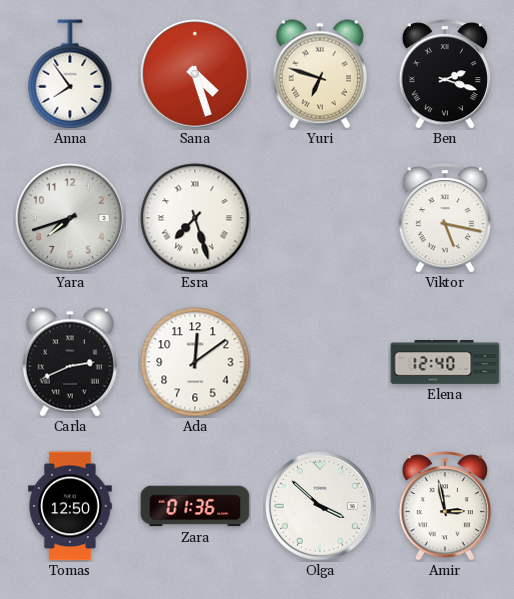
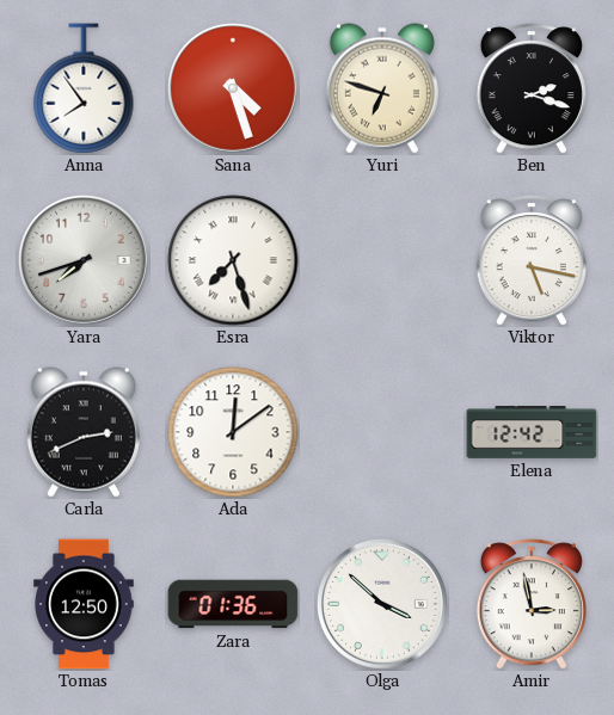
Elena: 12:40 -> 12:42 (532, 433)
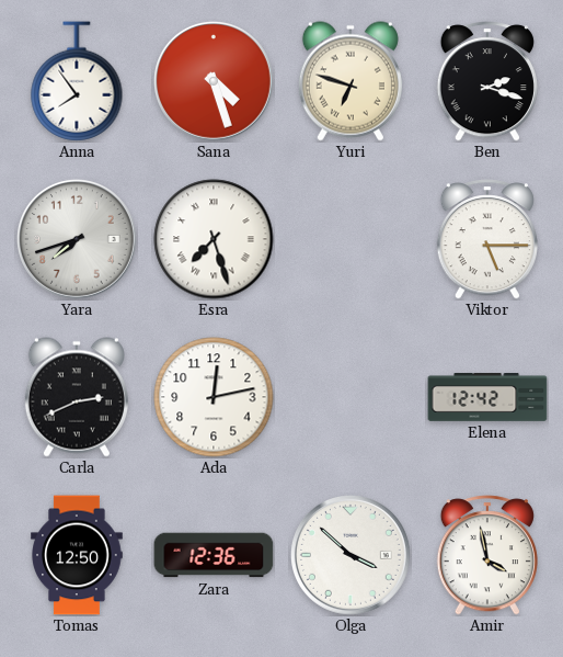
Viktor: 5:17 -> 5:15 (487, 239)
Ada: 12:09 -> 12:13 (214, 397)
Zara: 01:36 -> 12:36 (214, 555)
Amir: 2:58 -> 3:58 (487, 555)
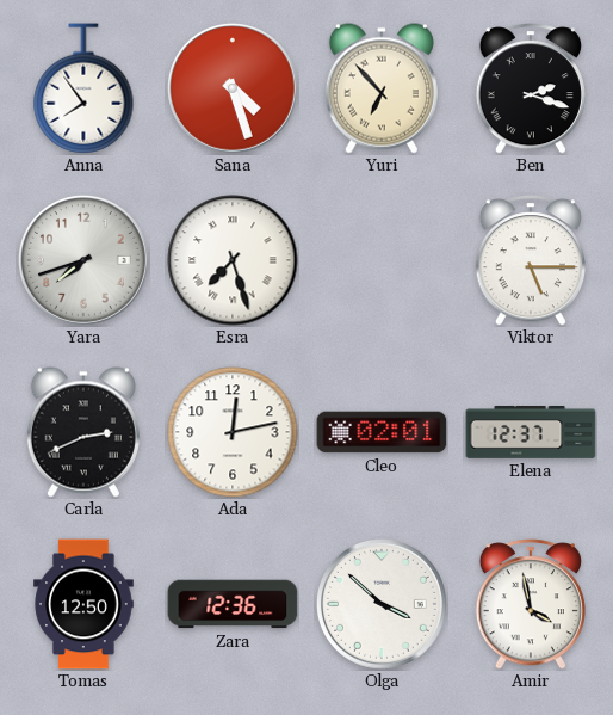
Yuri: 6:48 -> 6:53 (382, 88)
Cleo: none -> 02:01 (382, 432)
Elena: 12:42 -> 12:37 (531, 433)
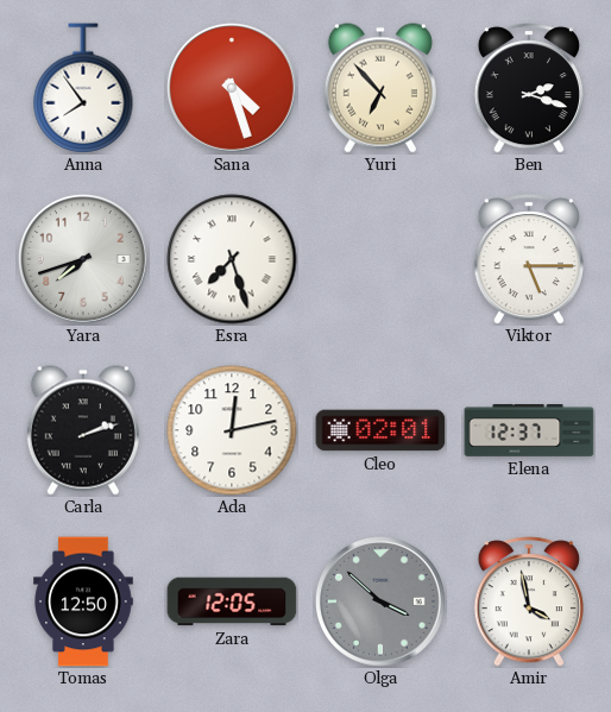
Carla: 2:41 -> 2:12 (83, 430)
Zara: 12:36 -> 12:05 (232, 601)
Olga dial: white -> grey (380, 601)
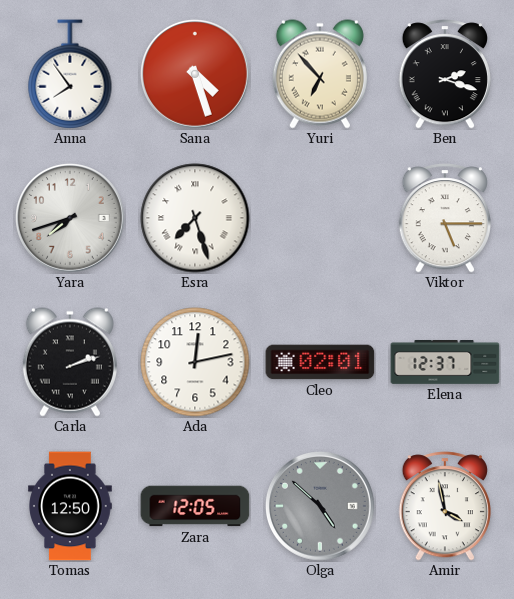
Olga: 3:52 -> 4:52 (320, 506)
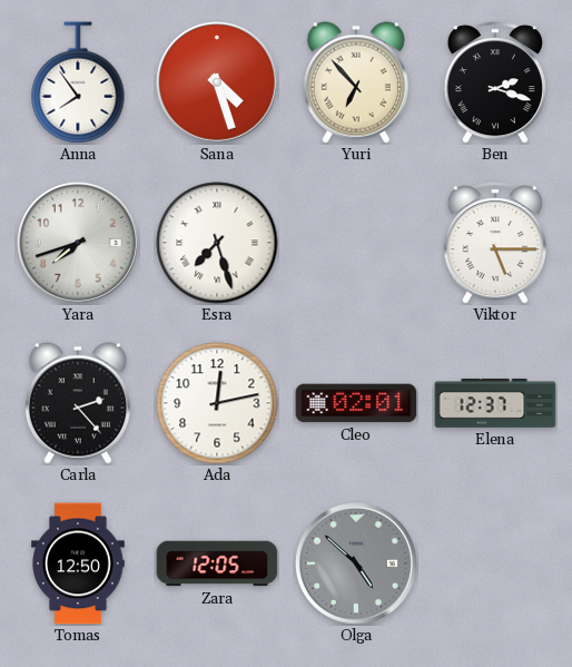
Carla: 2:12 -> 2:23 (78, 403)
Amir: 3:58 -> none (445, 506)
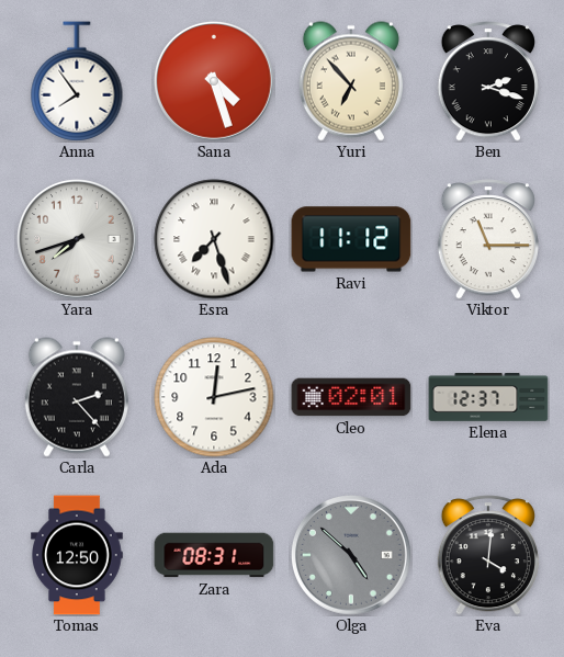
Ravi: none -> 11:12 (351, 239)
Viktor: 5:15 -> 11:15 (488, 239)
Zara: 12:05 -> 08:31 (214, 555)
Eva: none -> 4:01 (488, 555)
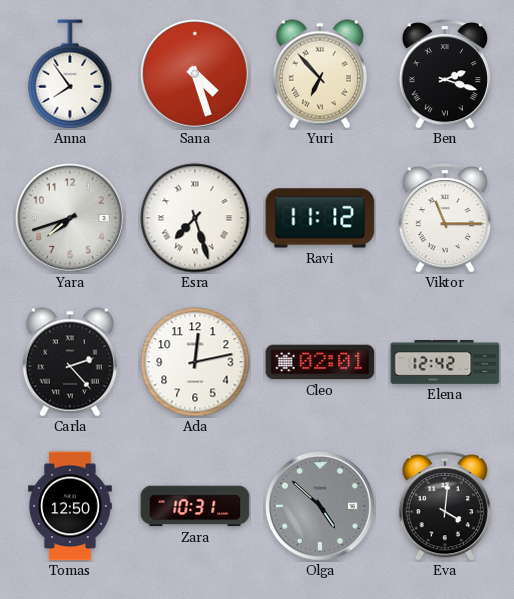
Elena: 12:37 -> 12:42 (445, 363)
Zara: 08:31 -> 10:31 (195, 506)
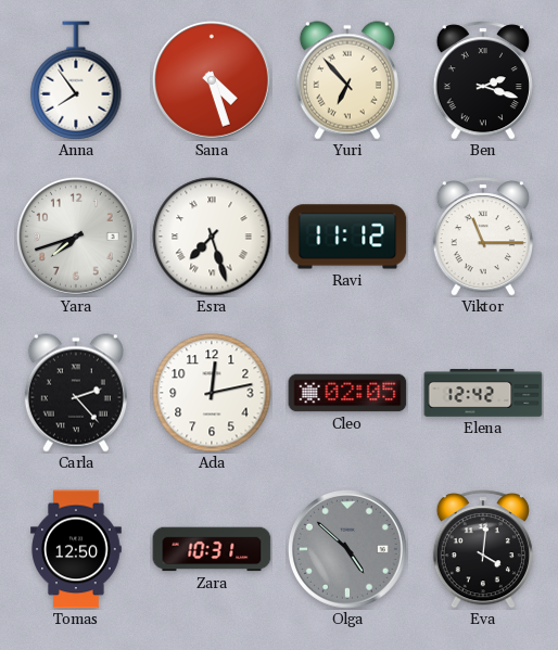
Cleo: 02:01 -> 02:05 (347, 393)
